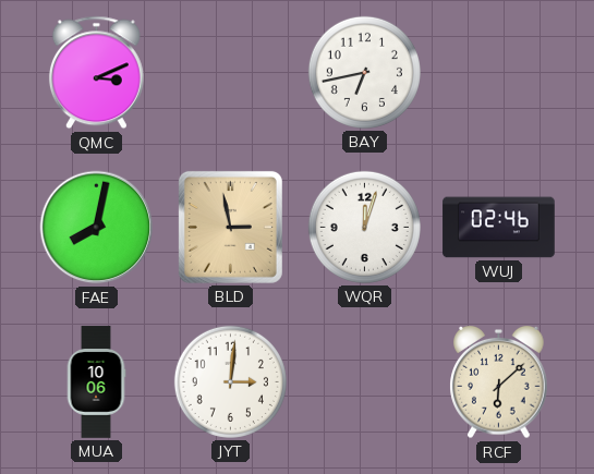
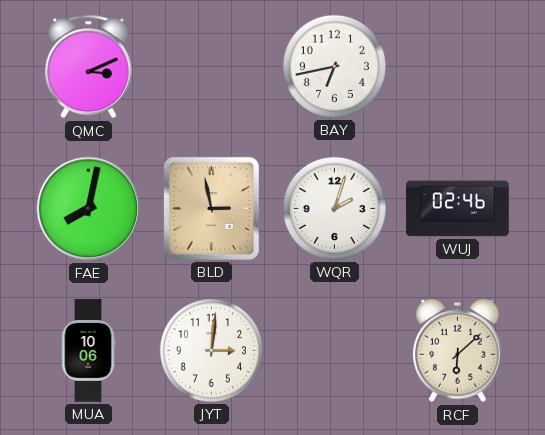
WQR: 12:03 -> 2:03 (334, 208)
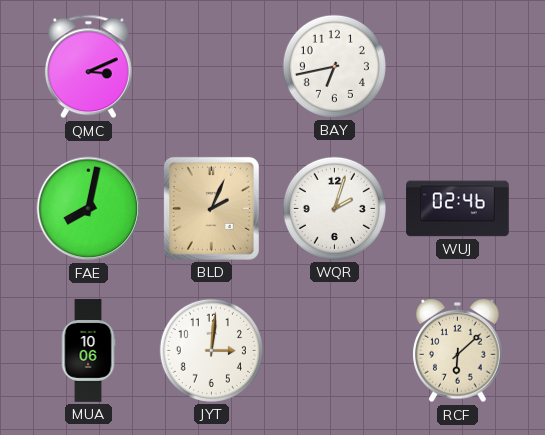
BLD: 2:58 -> 2:04 (211, 208)
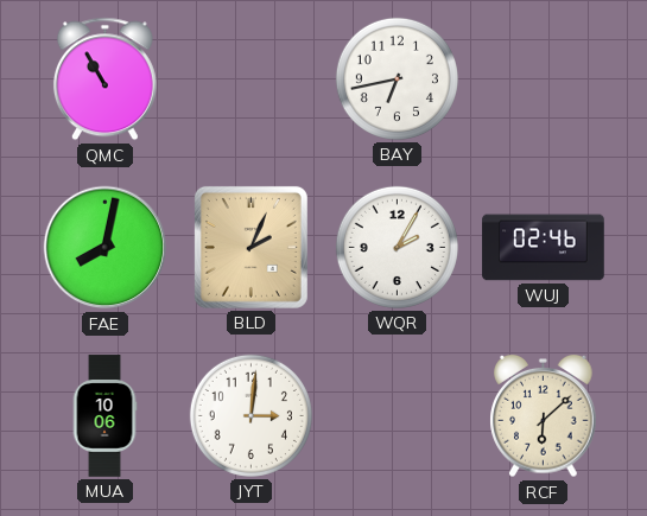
QMC: 3:11 -> 10:55 (104, 79)
WQR: 2:03 -> 2:05 (397, 247)
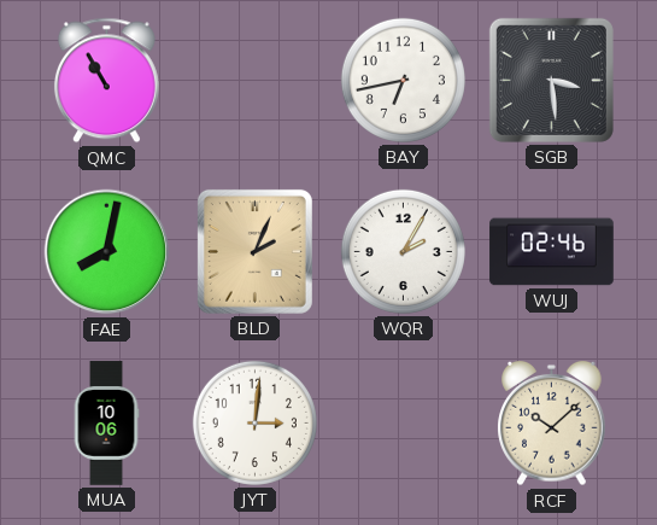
SGB: none -> 3:29 (551, 80)
RCF: 6:08 -> 10:08 (552, 424)
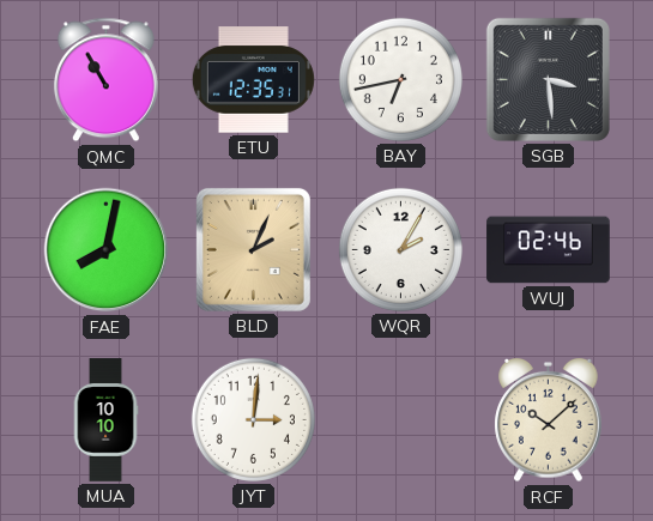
ETU: none -> 12:35 (253, 80)
MUA: 10:06 -> 10:10 (105, 420)
